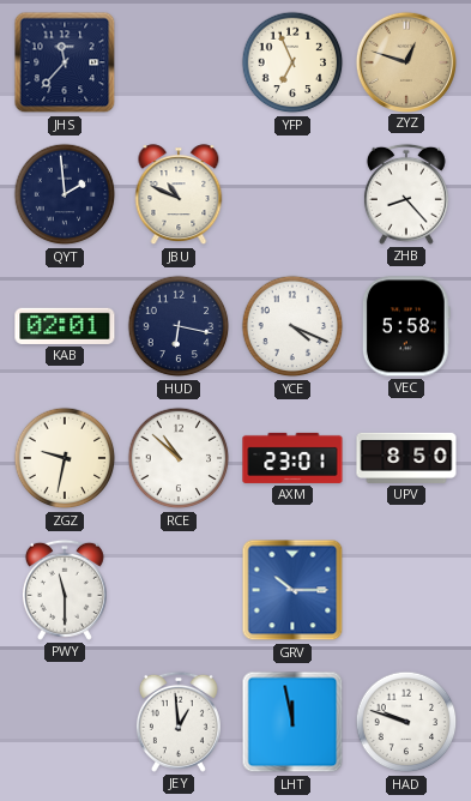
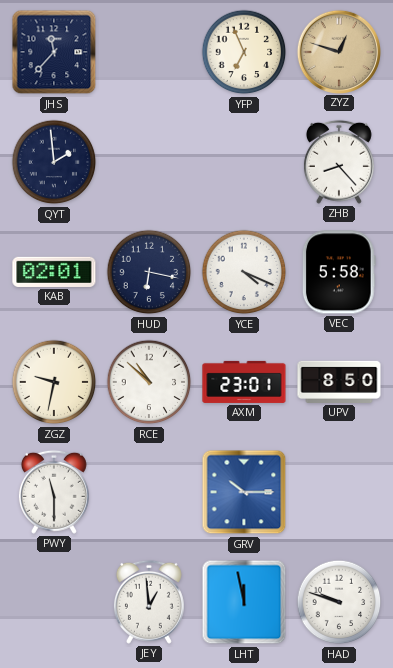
JBU: 10:49 -> none (179, 195)
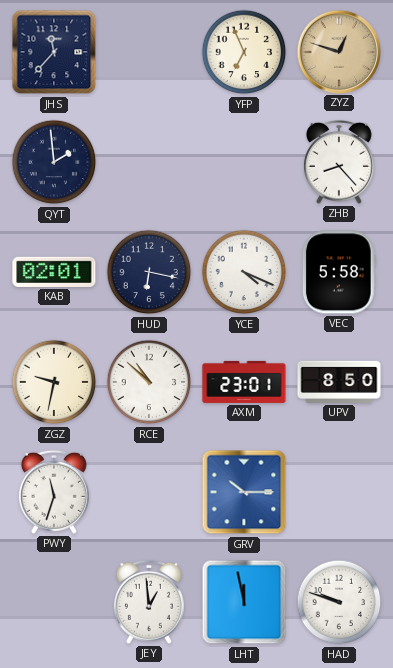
PWY: 11:30 -> 11:33 (54, 492)
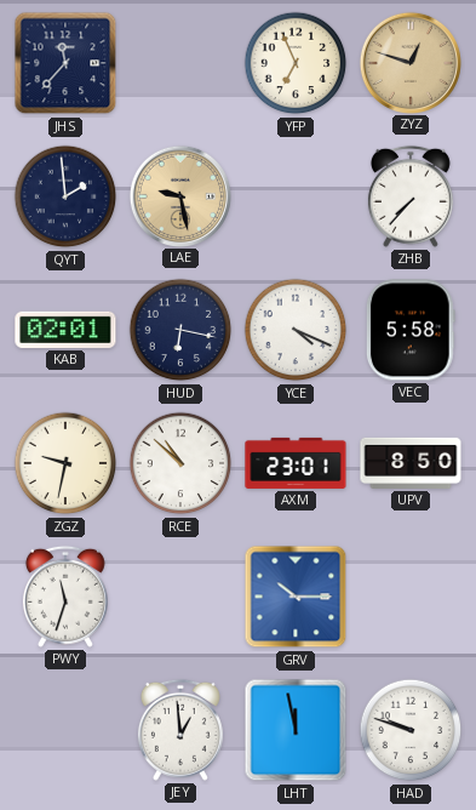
LAE: none -> 9:28 (179, 195)
ZHB: 8:23 -> 7:37 (411, 196)
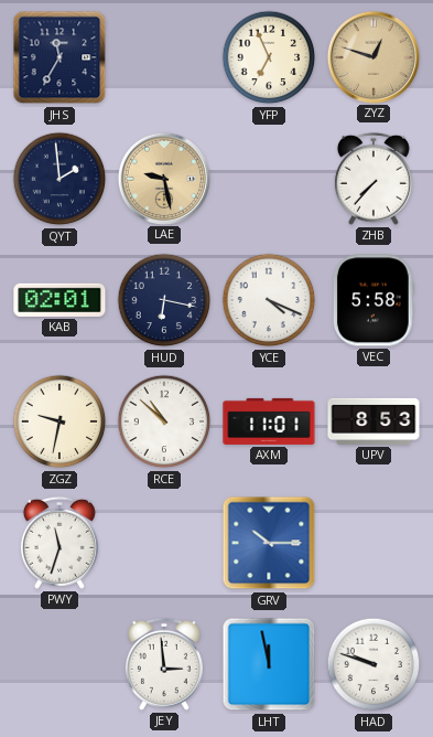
JHS: 11:37 -> 11:35 (59, 57)
AXM: 23:01 -> 11:01 (269, 421)
UPV: 8:50 -> 8:53 (374, 421)
JEY: 12:59 -> 2:59 (164, 664)
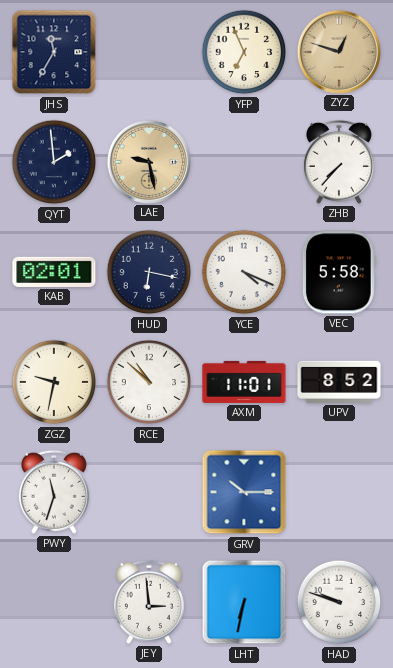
UPV: 8:53 -> 8:52 (339, 382)
LHT: 11:58 -> 6:32 (244, 602)
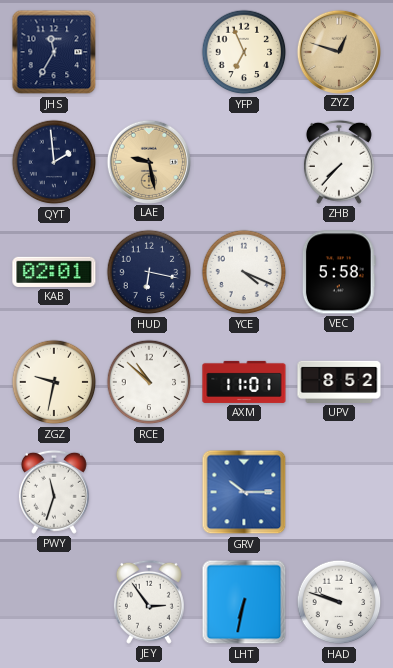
JEY: 2:59 -> 2:54 (149, 602)
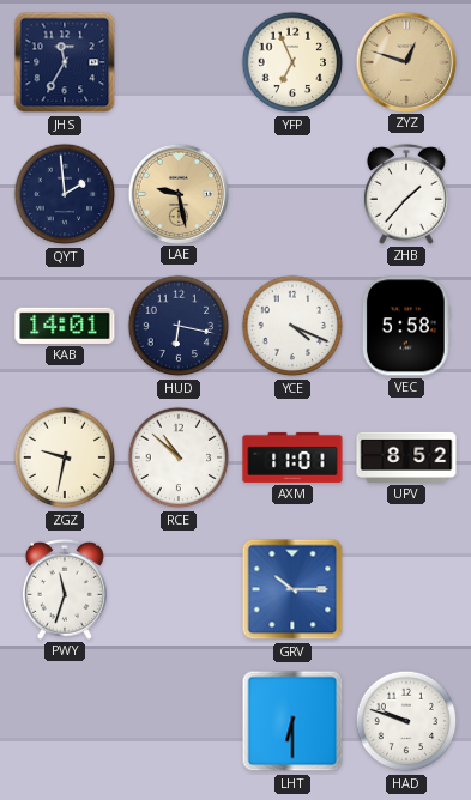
ZHB: 7:37 -> 1:37 (406, 194)
KAB: 02:01 -> 14:01 (65, 326)
JEY: 2:54 -> none (149, 602)
LHT: 6:32 -> 6:30 (292, 721)
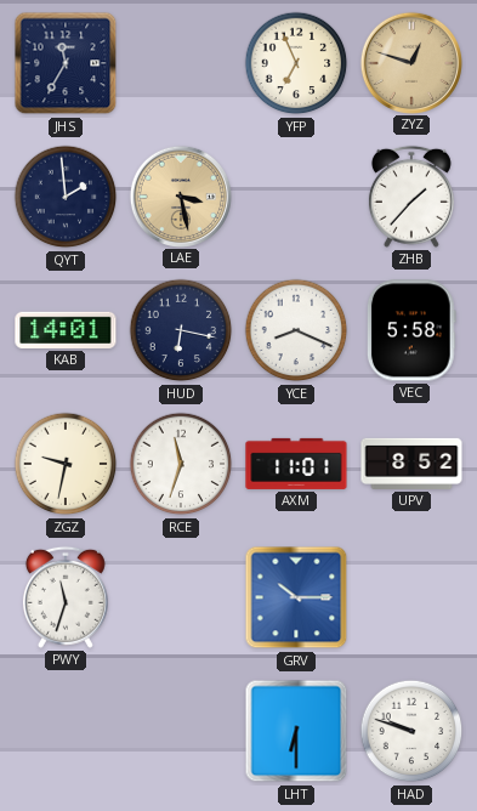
LAE: 9:28 -> 3:28 (180, 195)
YCE: 4:19 -> 8:19 (296, 330)
RCE: 10:52 -> 11:33 (181, 464)
